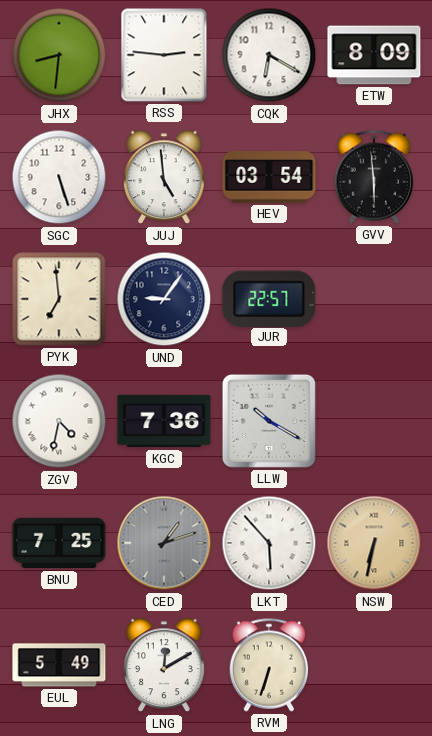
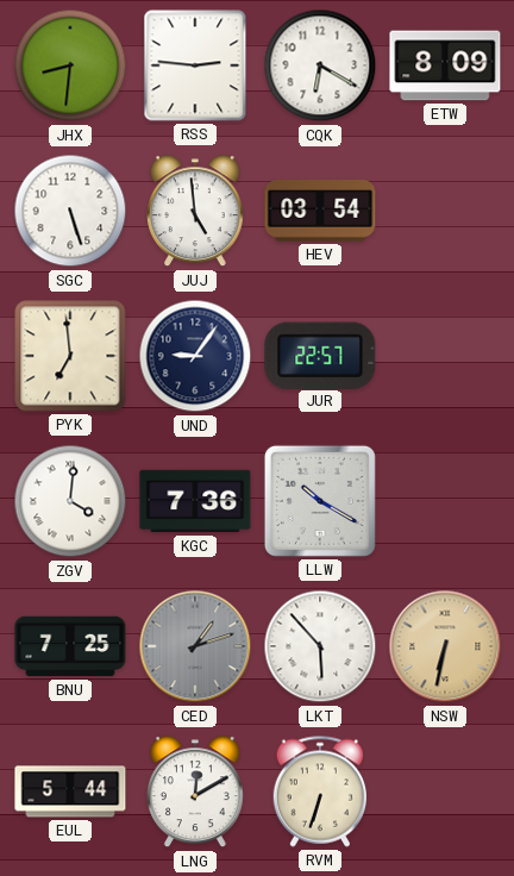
GVV: 5:59 -> none (374, 177)
ZGV: 4:32 -> 4:01 (70, 501)
EUL: 5:49 -> 5:44 (70, 791)
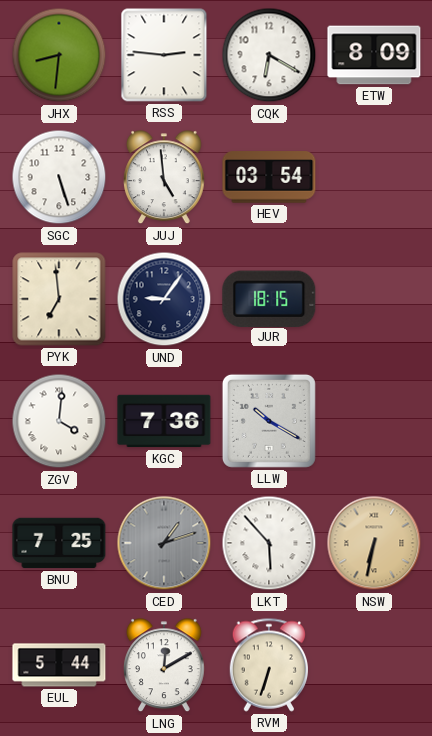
JUR: 22:57 -> 18:15 (269, 298)
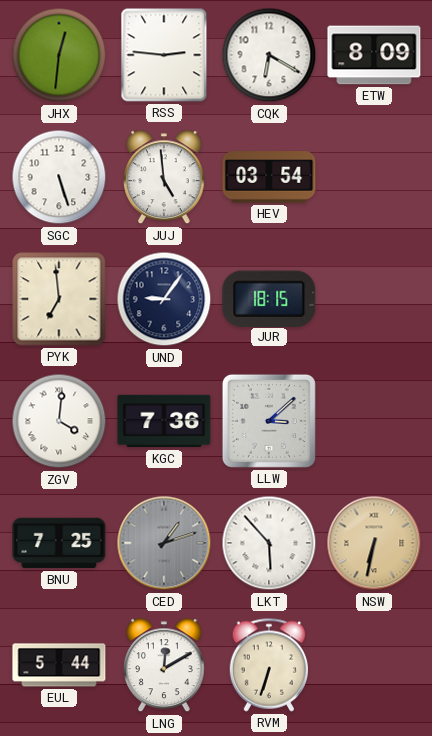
JHX: 8:31 -> 12:31 (59, 55)
LLW: 10:20 -> 3:08 (269, 421)
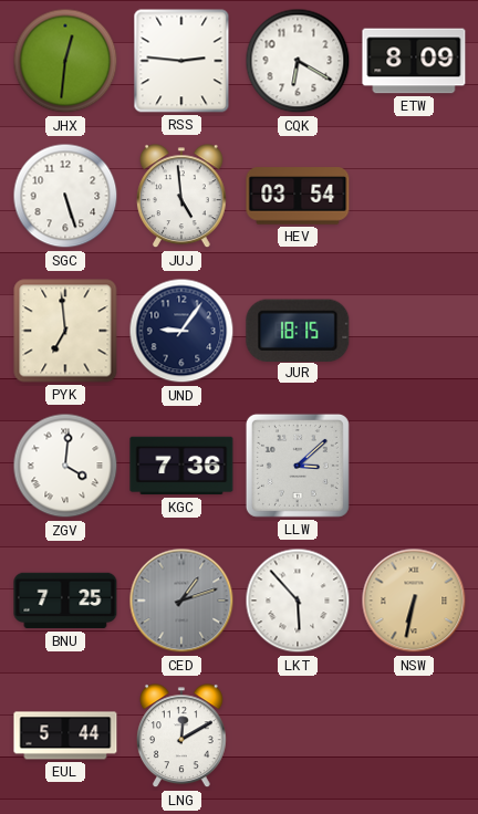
RVM: 6:33 -> none (269, 665)
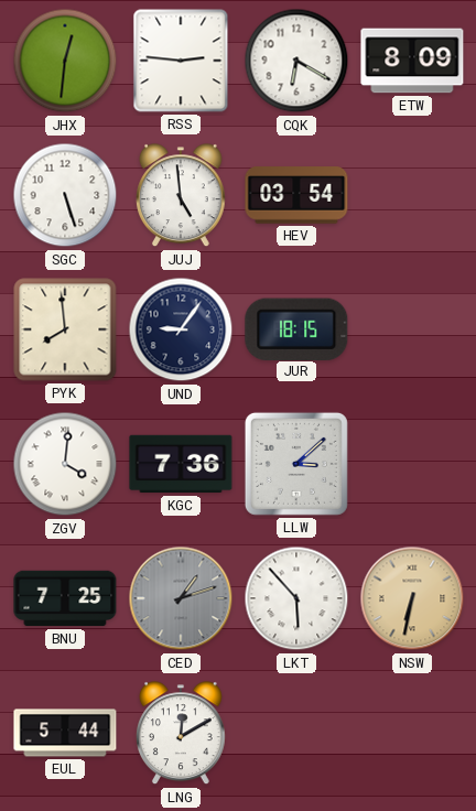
PYK: 6:59 -> 7:59 (65, 329)
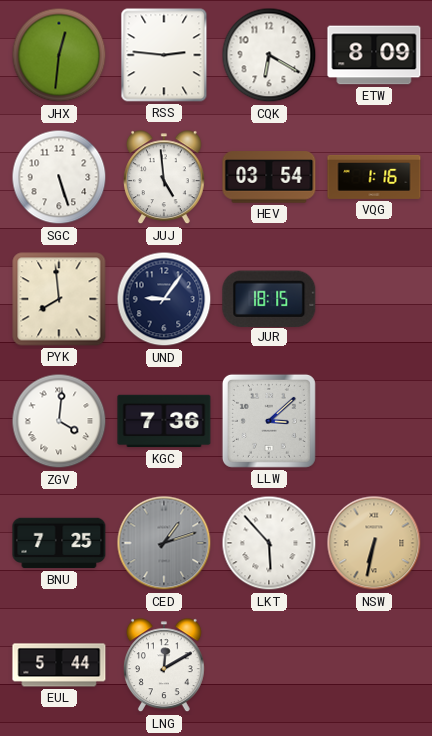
VQG: none -> 1:16 (374, 177)
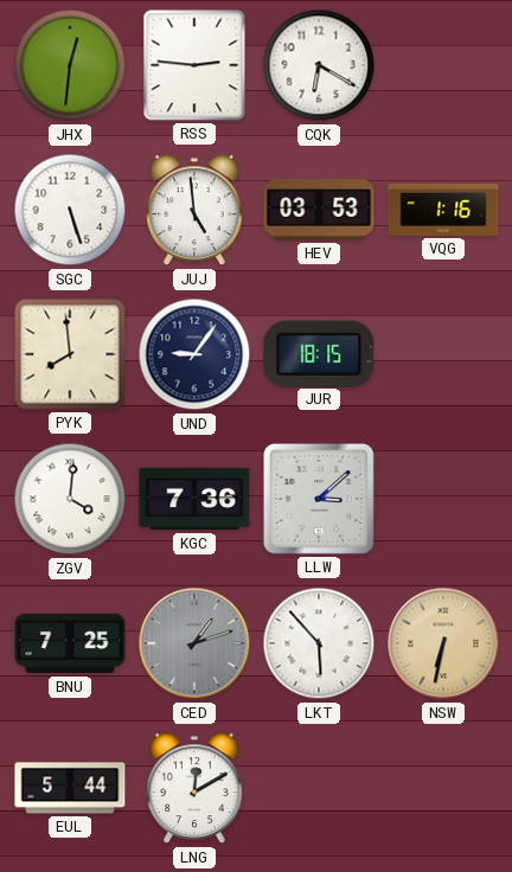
ETW: 8:09 -> none (374, 55)
HEV: 03:54 -> 03:53 (319, 210)
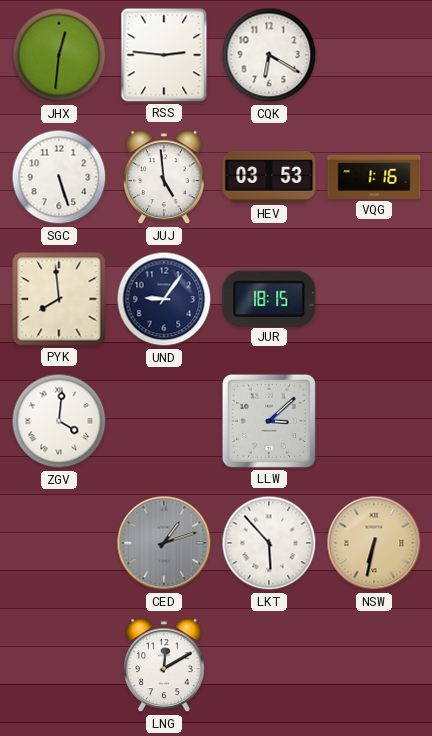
KGC: 7:36 -> none (194, 499)
BNU: 7:25 -> none (70, 643)
EUL: 5:44 -> none (70, 788)
